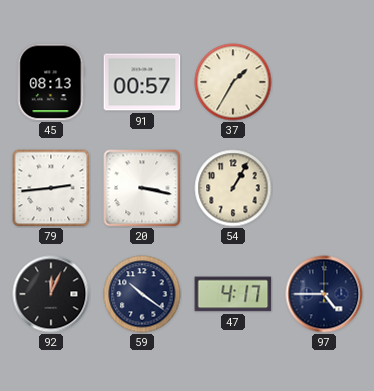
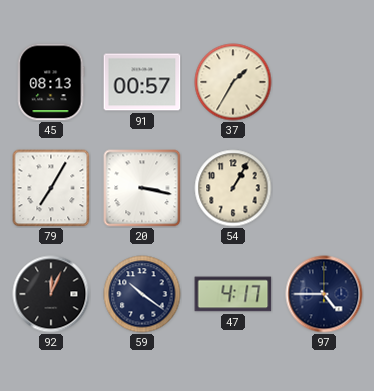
79: 2:44 -> 7:05 (51, 188)
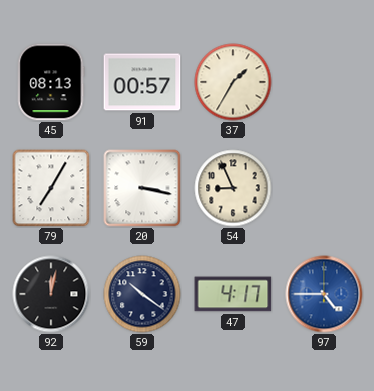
54: 1:05 -> 8:56 (233, 188)
92: 12:04 -> 12:02 (51, 294)
97 dial: navy -> blue (324, 294)
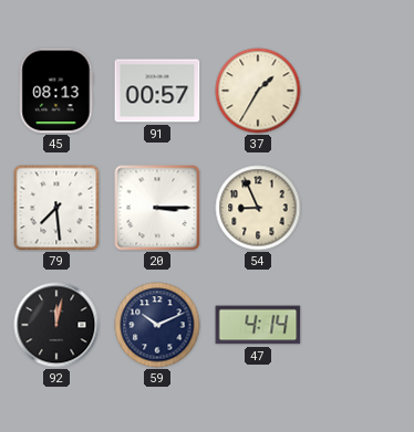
79: 7:05 -> 7:29 (56, 208)
20: 3:17 -> 3:15 (157, 208)
59: 10:21 -> 10:11 (157, 325)
47: 4:17 -> 4:14 (258, 325)
97: 4:45 -> none (324, 294)
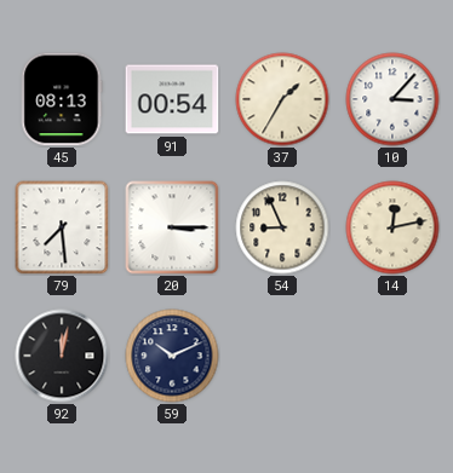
91: 00:57 -> 00:54 (172, 99)
10: none -> 3:07 (392, 99)
14: none -> 12:13 (392, 227)
47: 4:14 -> none (258, 325)
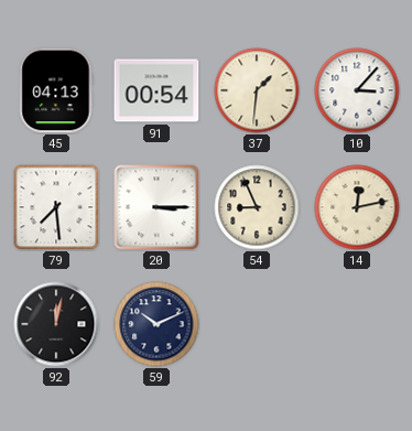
45: 08:13 -> 04:13 (56, 90)
37: 1:35 -> 1:31 (257, 90)
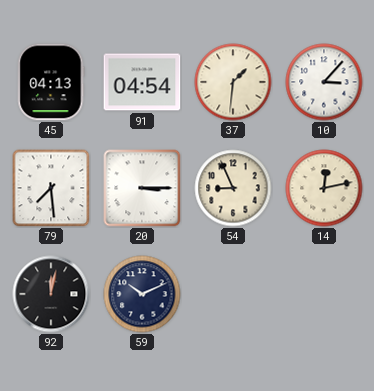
91: 00:54 -> 04:54 (142, 82)
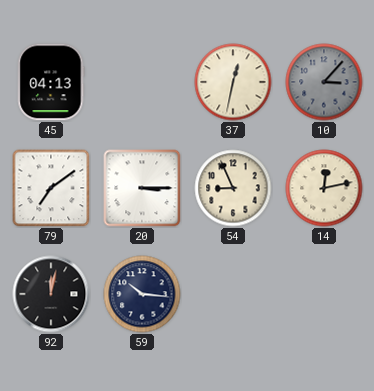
91: 04:54 -> none (142, 82)
37: 1:31 -> 12:32 (233, 82)
10 dial: white -> grey (324, 82)
79: 7:29 -> 7:09 (51, 188)
59: 10:11 -> 10:16 (142, 294)
